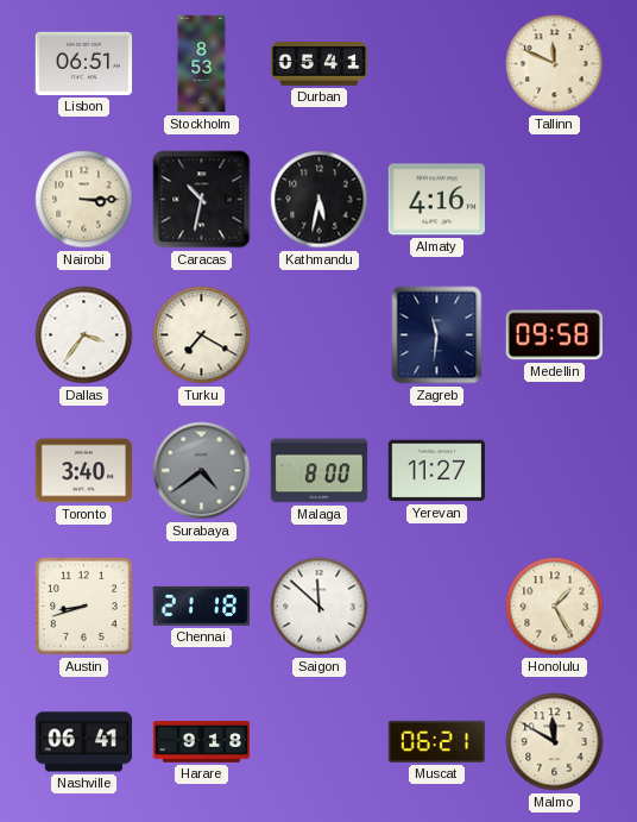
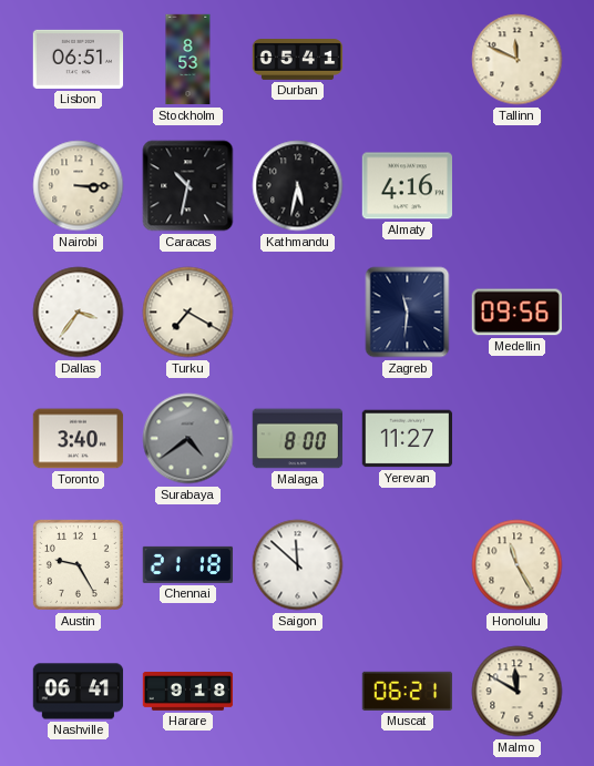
Medellin: 09:58 -> 09:56 (516, 313)
Austin: 8:42 -> 9:25 (78, 564)
Honolulu: 1:25 -> 11:25 (518, 565)
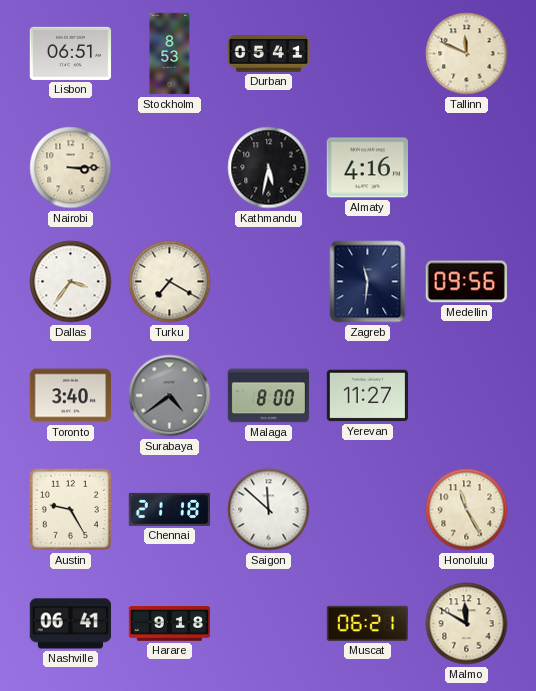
Caracas: 10:32 -> none (188, 186)
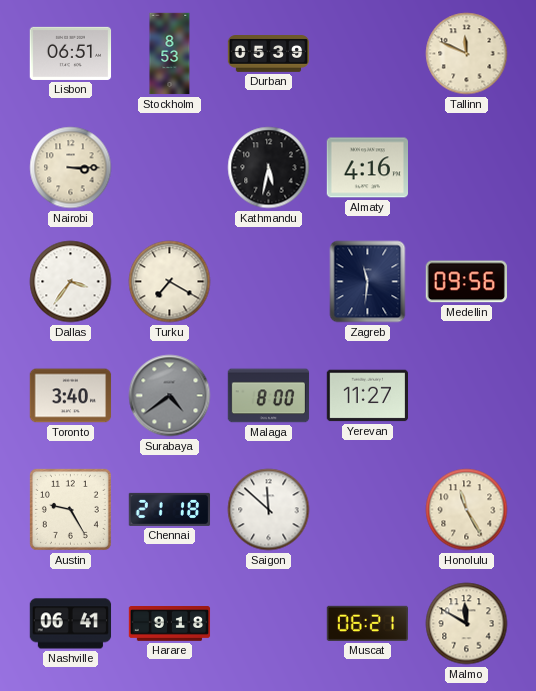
Durban: 05:41 -> 05:39 (269, 54)
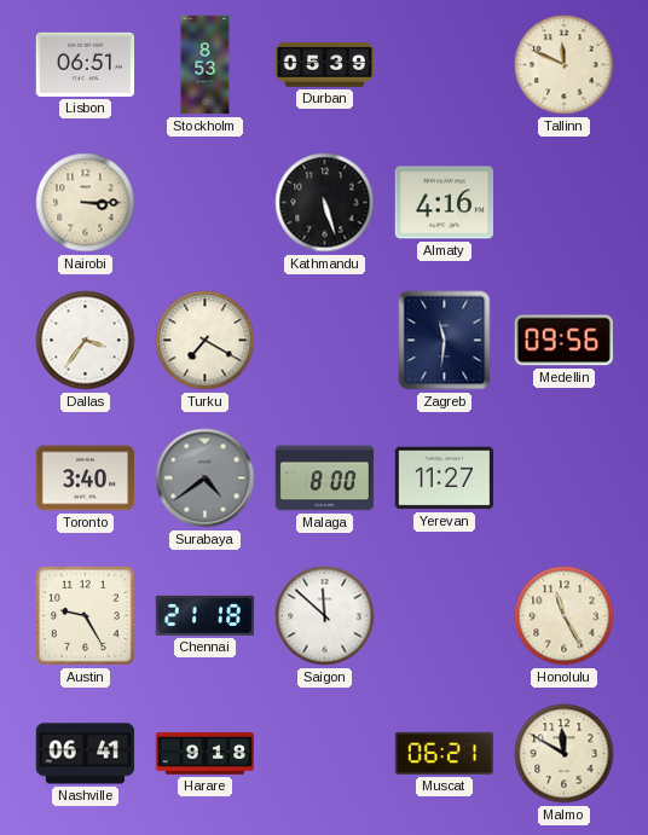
Kathmandu: 5:32 -> 5:27 (325, 203)
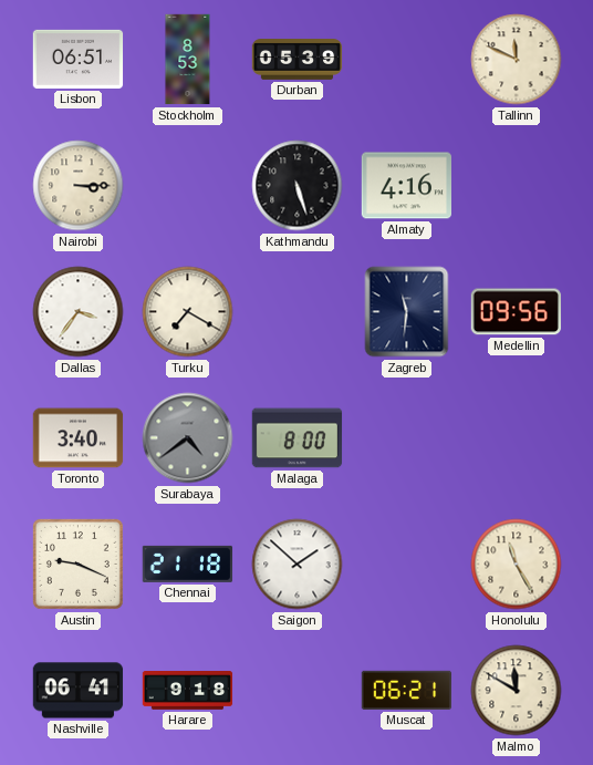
Yerevan: 11:27 -> none (444, 479)
Austin: 9:25 -> 9:19 (77, 564)
Saigon: 11:52 -> 1:52 (298, 565)
